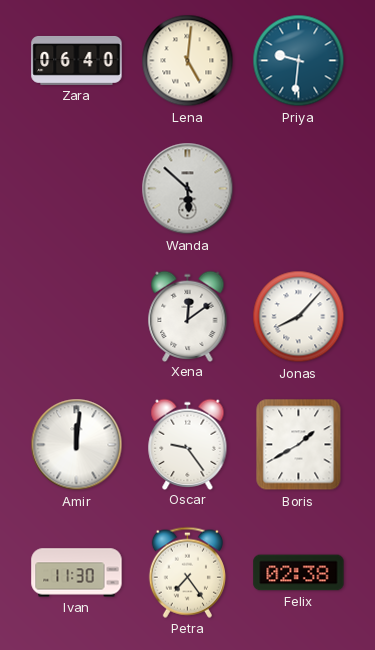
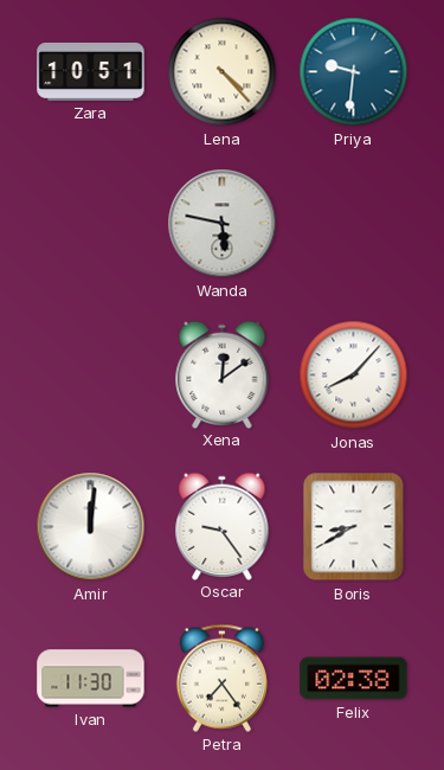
Zara: 06:40 -> 10:51 (91, 71)
Lena: 5:01 -> 4:23 (223, 72)
Wanda: 5:52 -> 5:47 (223, 224)
Boris: 1:40 -> 8:40 (354, 527)
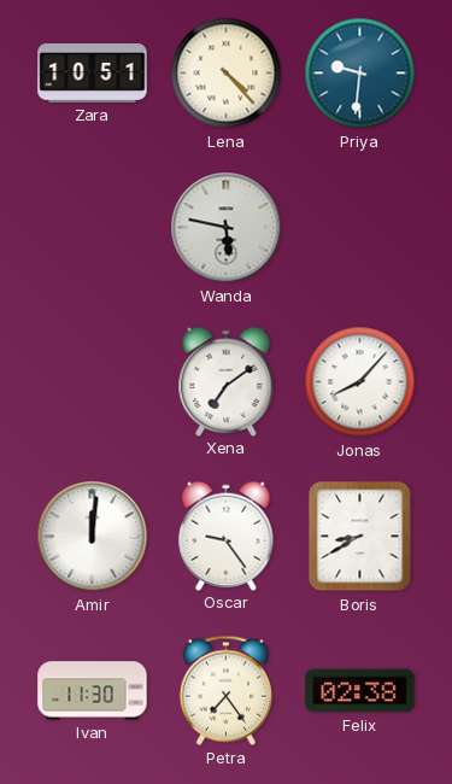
Xena: 12:09 -> 7:09 (227, 381)
